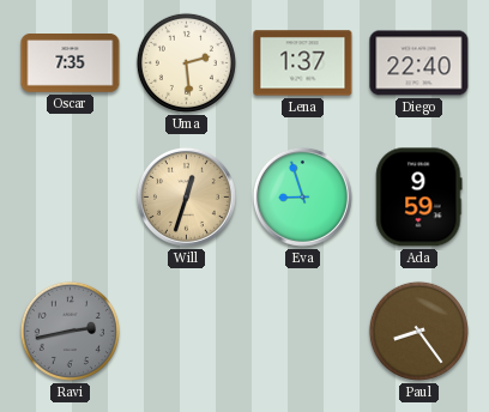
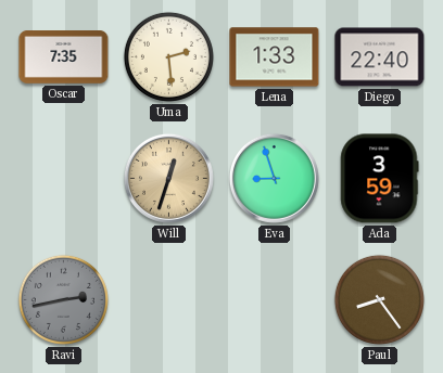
Lena: 1:37 -> 1:33 (275, 57)
Ada: 9:59 -> 3:59 (380, 179)
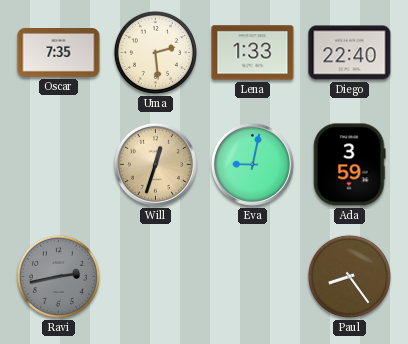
Eva: 8:57 -> 9:02 (252, 164)
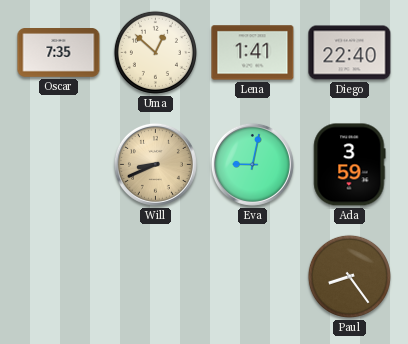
Uma: 2:29 -> 12:52 (155, 52)
Lena: 1:33 -> 1:41 (253, 53)
Will: 12:33 -> 8:41 (155, 164)
Ravi: 2:43 -> none (58, 276)
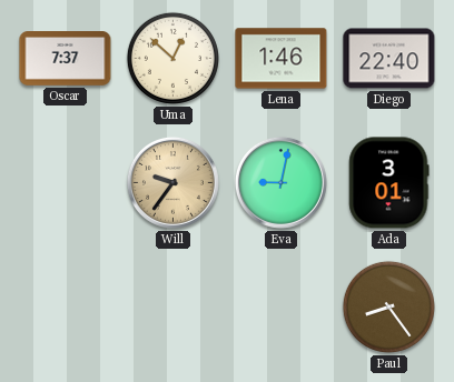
Oscar: 7:35 -> 7:37 (66, 59)
Lena: 1:41 -> 1:46 (282, 59)
Will: 8:41 -> 9:36 (172, 182)
Ada: 3:59 -> 3:01 (389, 183)
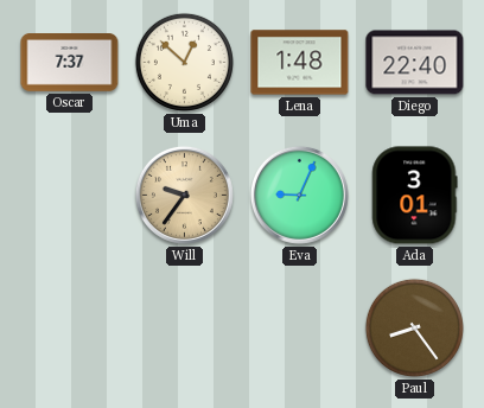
Lena: 1:46 -> 1:48 (300, 63)
Eva: 9:02 -> 9:04 (299, 195)
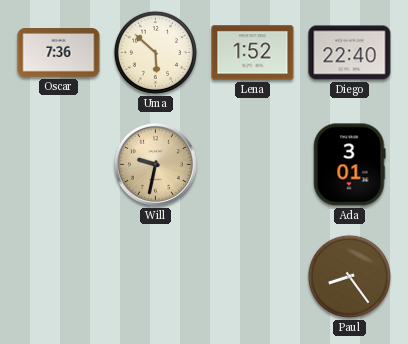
Oscar: 7:37 -> 7:36 (59, 53)
Uma: 12:52 -> 5:52 (155, 52)
Lena: 1:48 -> 1:52 (253, 53)
Will: 9:36 -> 9:32 (155, 164)
Eva: 9:04 -> none (299, 195)
